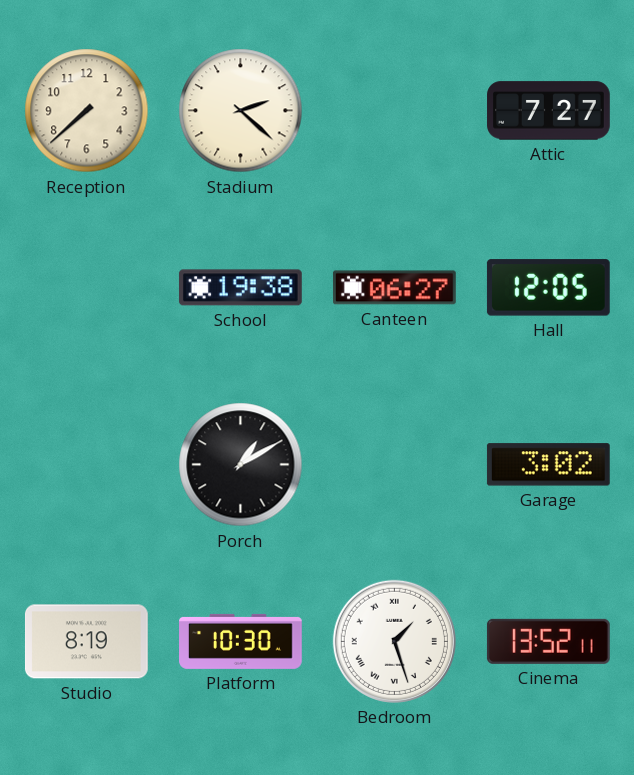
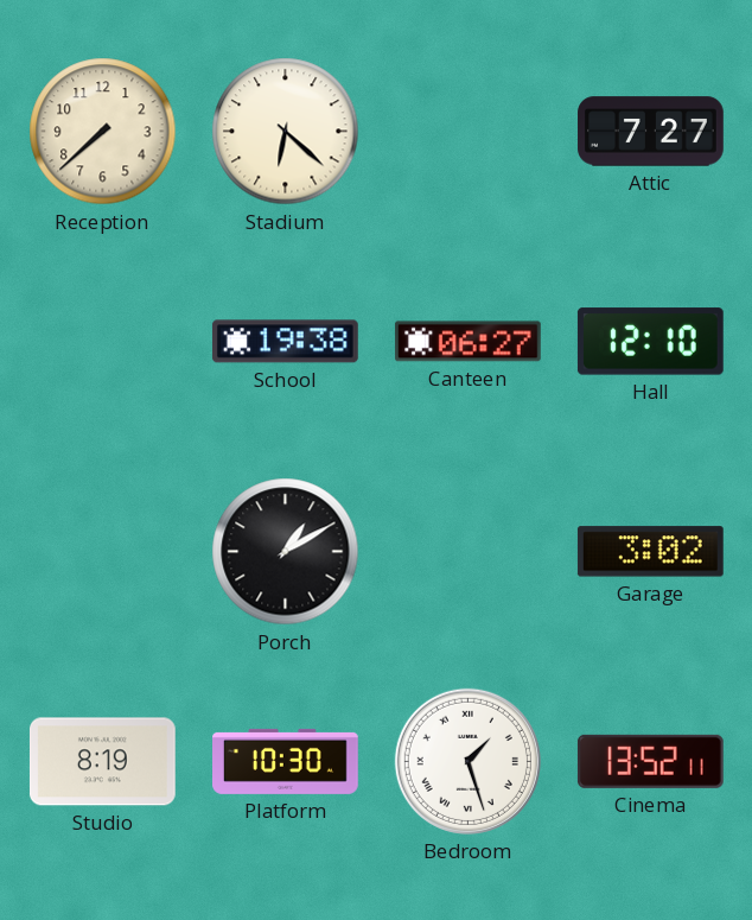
Stadium: 2:22 -> 6:22 (286, 132)
Hall: 12:05 -> 12:10 (650, 342)
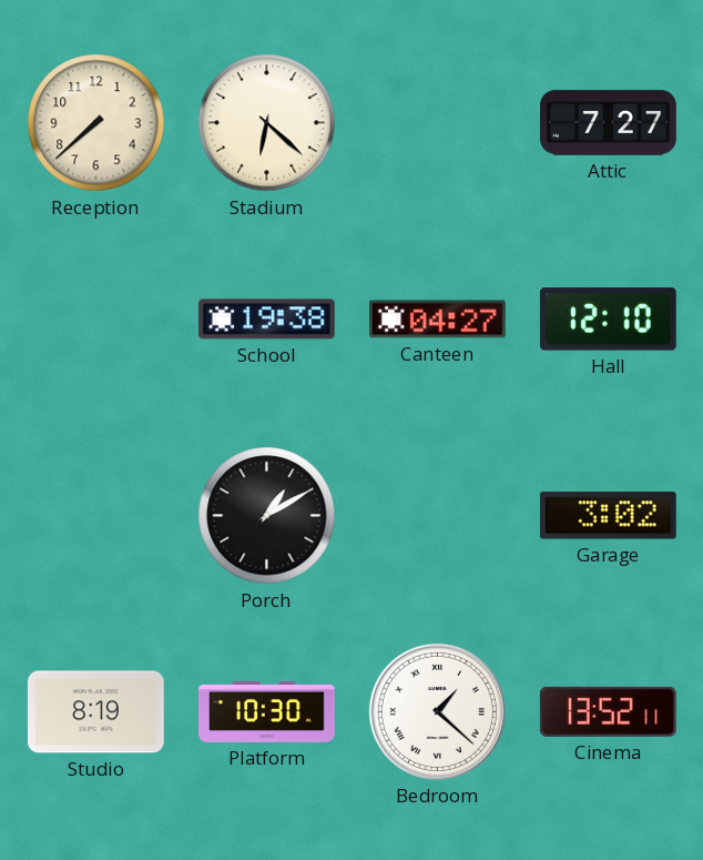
Canteen: 06:27 -> 04:27 (437, 320)
Bedroom: 1:27 -> 1:22 (437, 711)
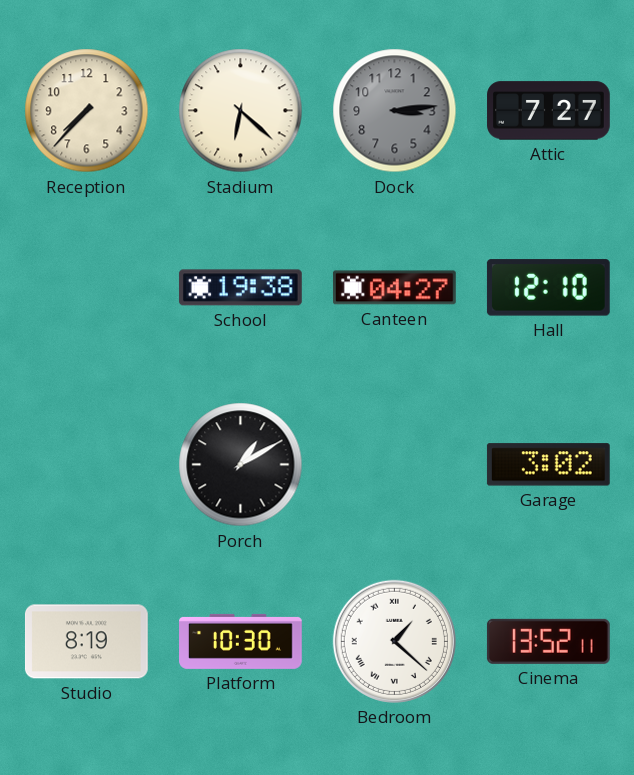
Reception: 7:38 -> 7:37 (87, 111)
Dock: none -> 3:14 (395, 111)
